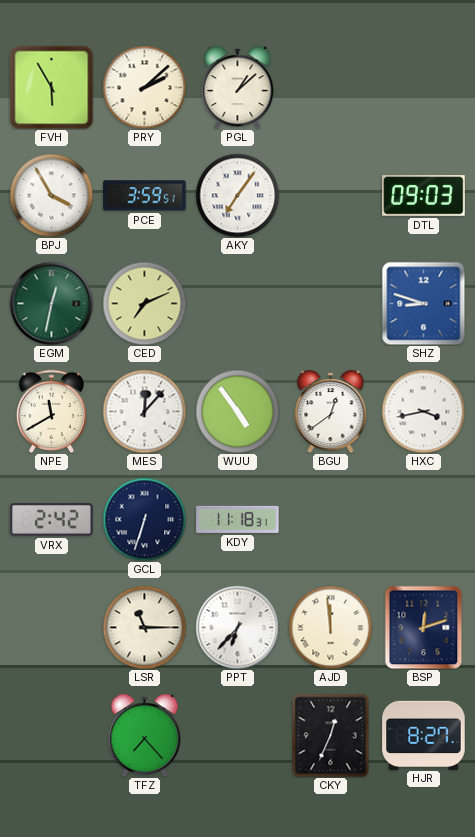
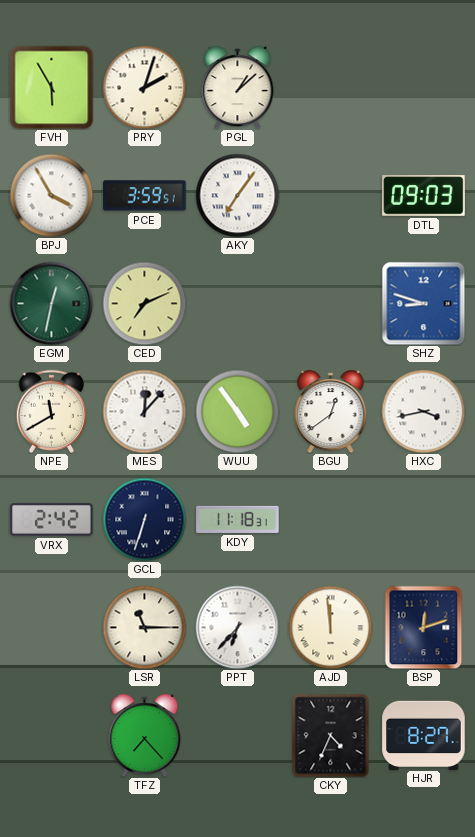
PRY: 2:08 -> 2:03 (144, 87)
CKY: 12:34 -> 4:34 (331, 735)
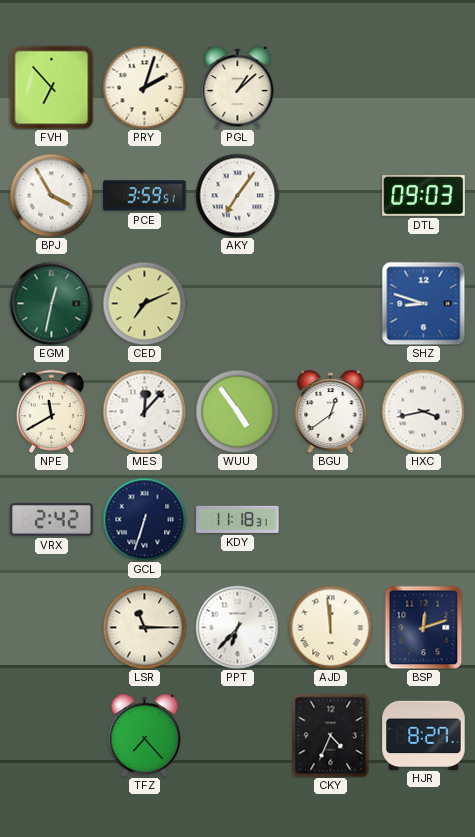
FVH: 5:55 -> 6:53 (51, 87)
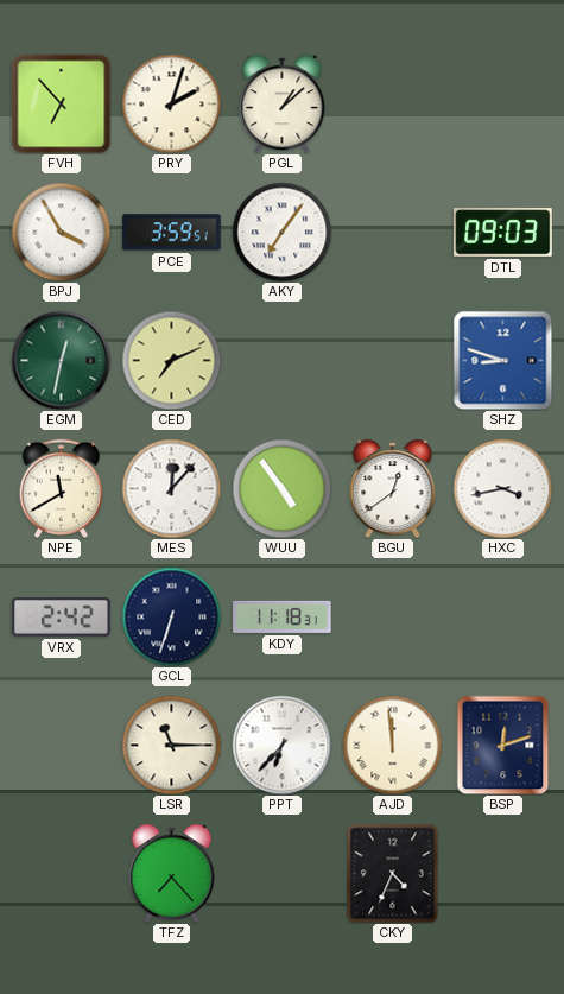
HJR: 8:27 -> none (424, 735)
